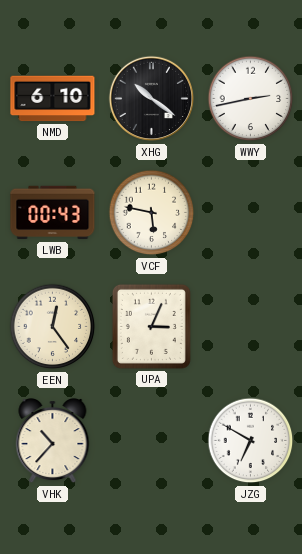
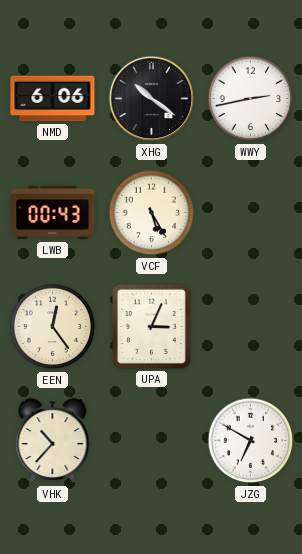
NMD: 6:10 -> 6:06 (53, 99)
VCF: 5:47 -> 5:25 (152, 213)
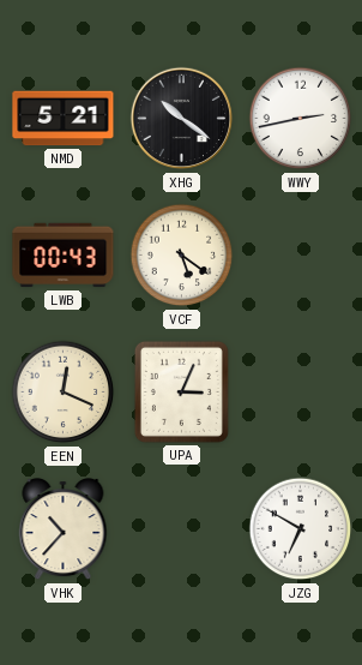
NMD: 6:06 -> 5:21 (64, 119)
VCF: 5:25 -> 5:21 (182, 256)
EEN: 12:24 -> 12:19 (64, 393)
